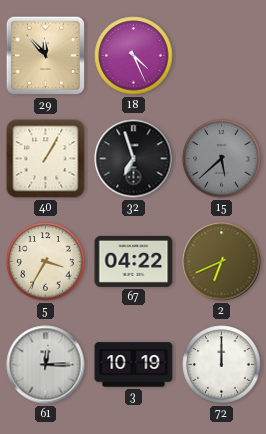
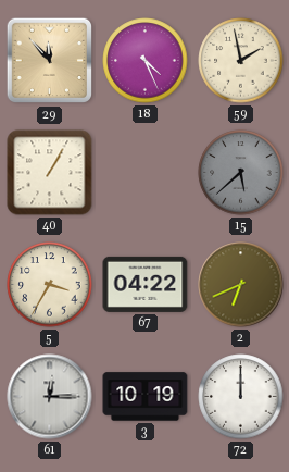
59: none -> 1:58 (241, 61)
32: 6:57 -> none (134, 159)
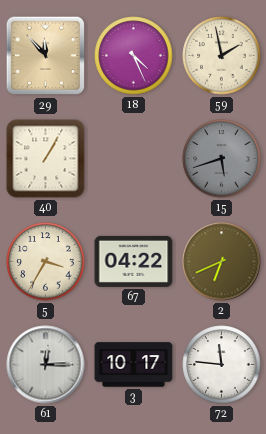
15: 5:38 -> 5:42 (222, 159)
3: 10:19 -> 10:17 (134, 365)
72: 12:00 -> 11:46 (222, 365)
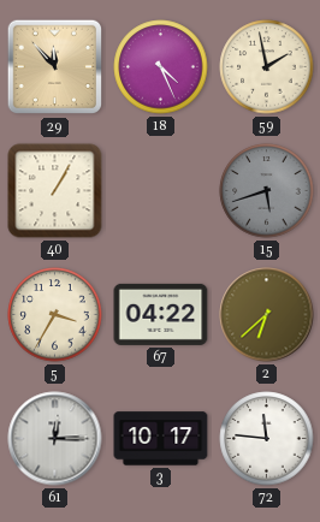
2: 6:41 -> 6:38 (267, 315)
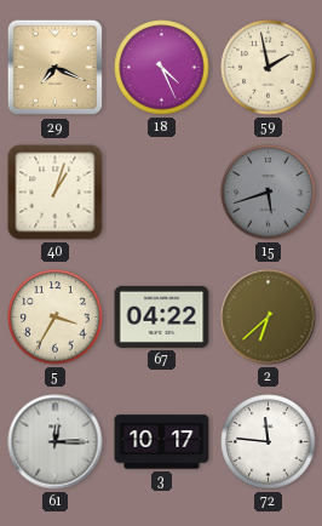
29: 11:53 -> 7:19 (56, 68)
40: 1:05 -> 1:03 (56, 193)
